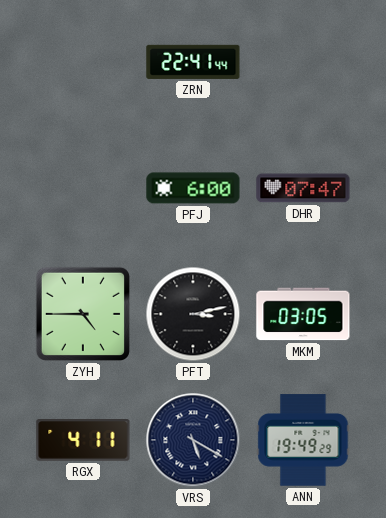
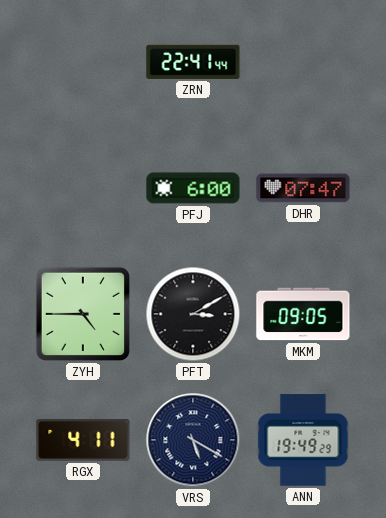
PFT: 3:13 -> 3:10 (193, 314)
MKM: 03:05 -> 09:05 (303, 314)
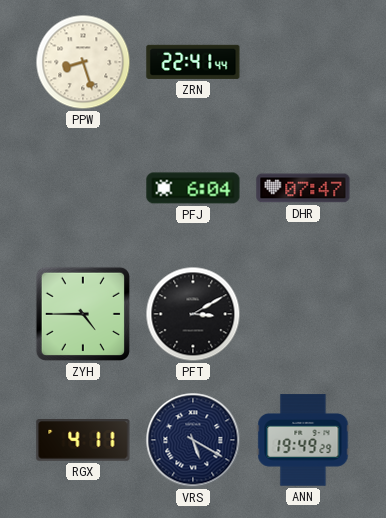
PPW: none -> 8:27 (83, 62)
PFJ: 6:00 -> 6:04 (193, 188)
MKM: 09:05 -> none (303, 314)
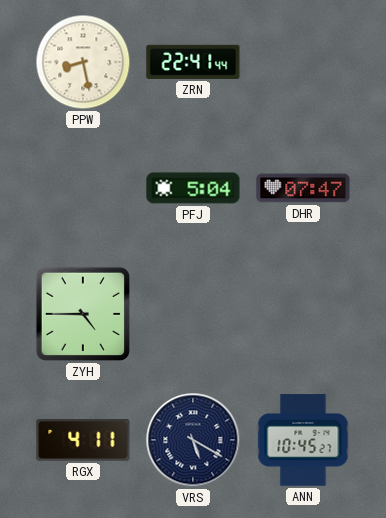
PPW: 8:27 -> 8:28 (83, 62)
PFJ: 6:04 -> 5:04 (193, 188)
PFT: 3:10 -> none (193, 314)
ANN: 19:49 -> 10:45 (303, 440)
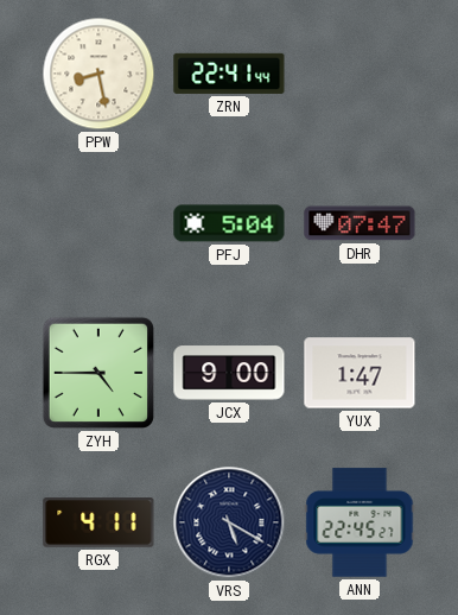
JCX: none -> 9:00 (229, 373)
YUX: none -> 1:47 (360, 373)
ANN: 10:45 -> 22:45 (360, 522)
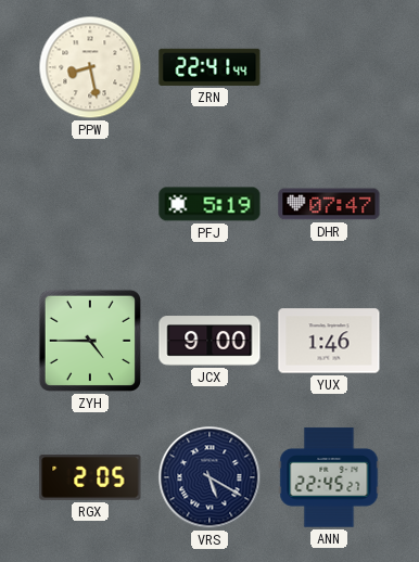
PFJ: 5:04 -> 5:19 (210, 204)
YUX: 1:47 -> 1:46 (329, 341)
RGX: 4:11 -> 2:05 (90, 478)
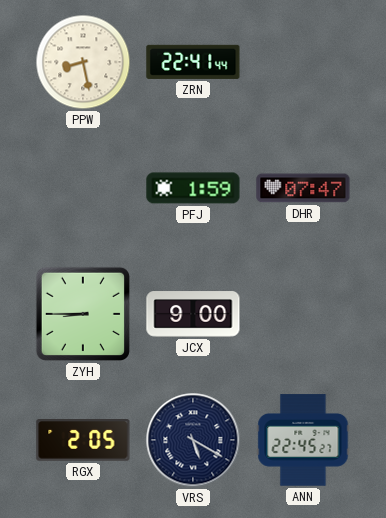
PFJ: 5:19 -> 1:59 (193, 188)
ZYH: 4:45 -> 8:45 (83, 314)
YUX: 1:46 -> none (329, 341)
